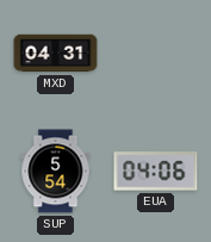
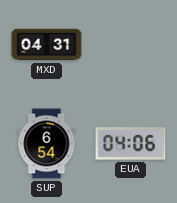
SUP: 5:54 -> 6:54 (47, 144)
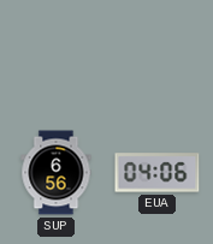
MXD: 04:31 -> none (47, 45)
SUP: 6:54 -> 6:56 (57, 173)
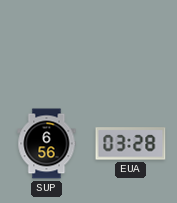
EUA: 04:06 -> 03:28 (131, 144)
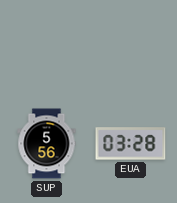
SUP: 6:56 -> 5:56 (47, 144)
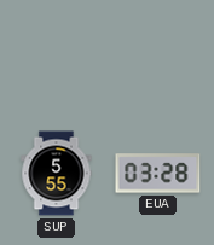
SUP: 5:56 -> 5:55 (57, 174)
